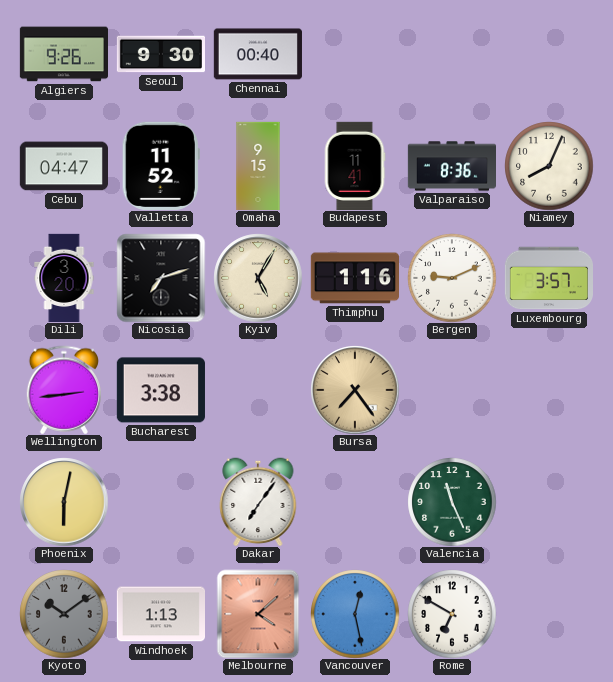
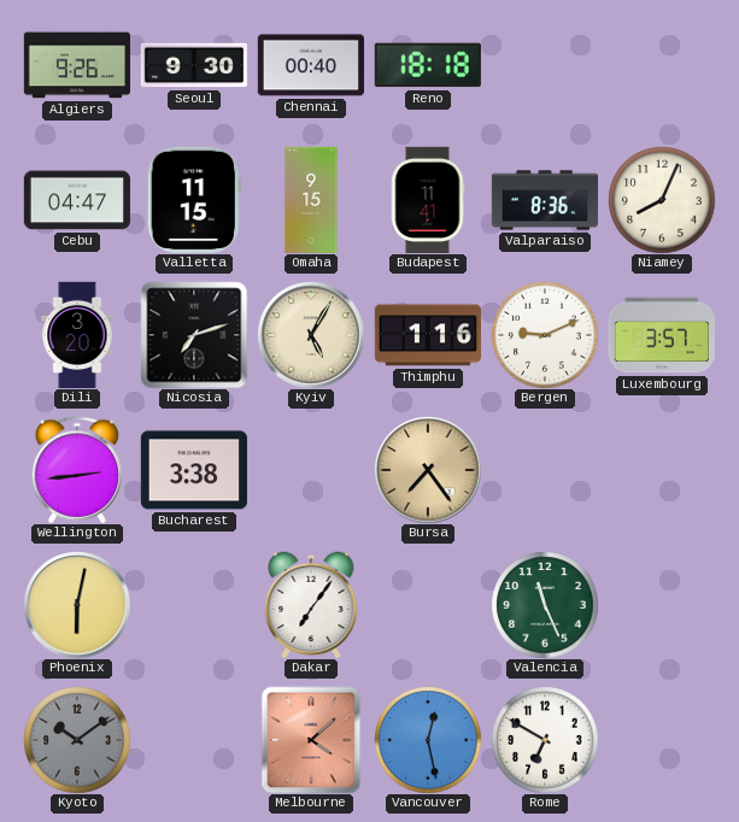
Reno: none -> 18:18 (428, 65)
Valletta: 11:52 -> 11:15 (194, 200)
Windhoek: 1:13 -> none (160, 614)
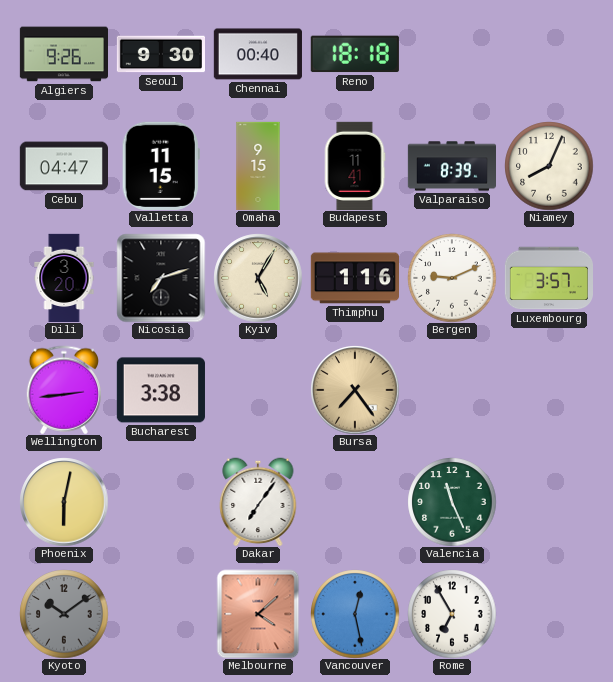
Valparaiso: 8:36 -> 8:39 (451, 166)
Rome: 6:50 -> 6:55 (452, 614)
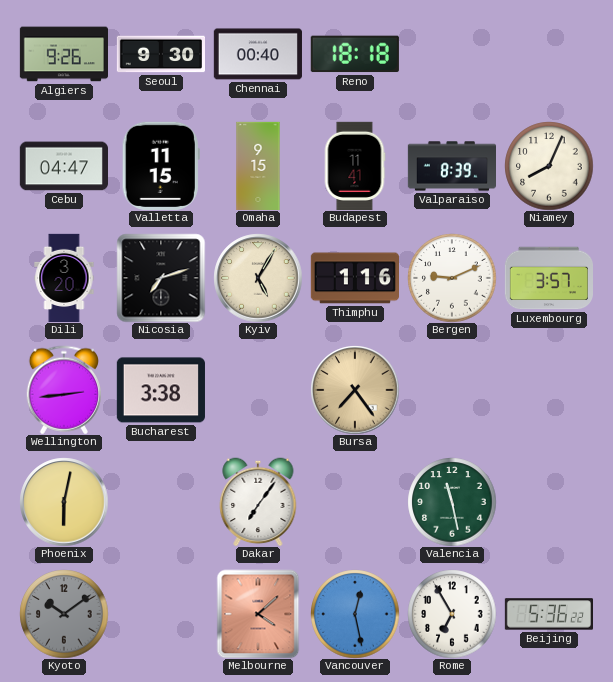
Valencia: 11:26 -> 11:28 (452, 502)
Beijing: none -> 5:36 (548, 614)
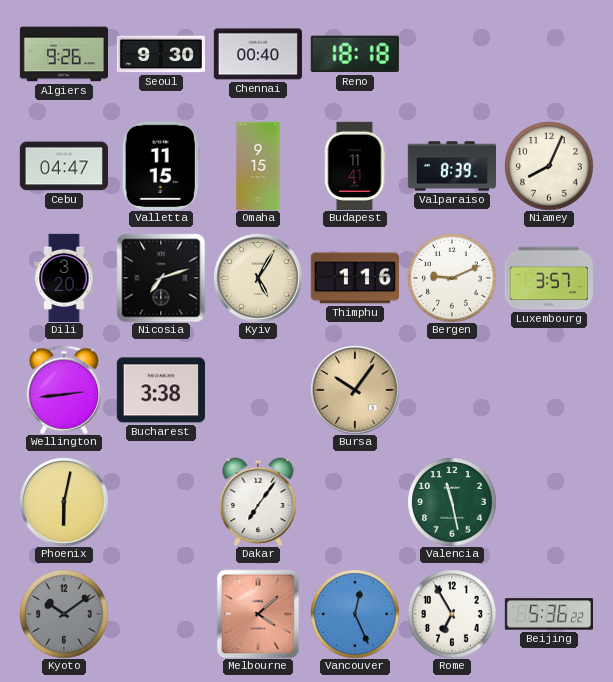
Bursa: 7:24 -> 10:06 (355, 390)
Vancouver: 12:28 -> 12:26 (355, 614)
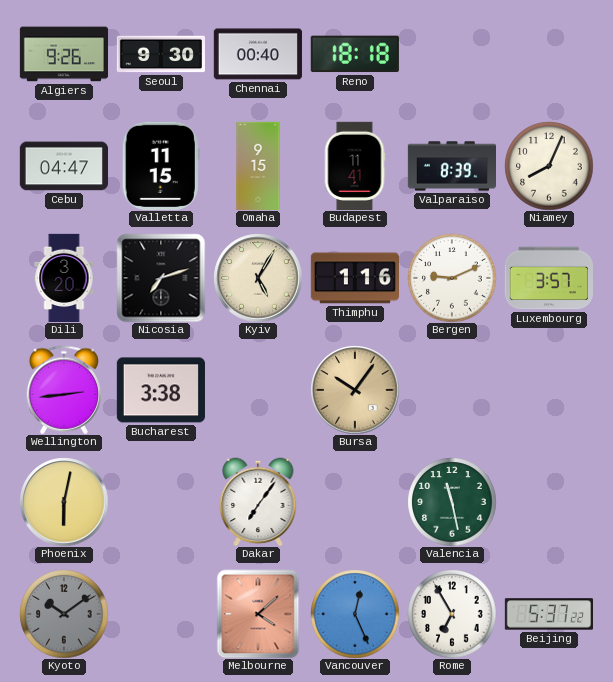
Beijing: 5:36 -> 5:37 (548, 614)
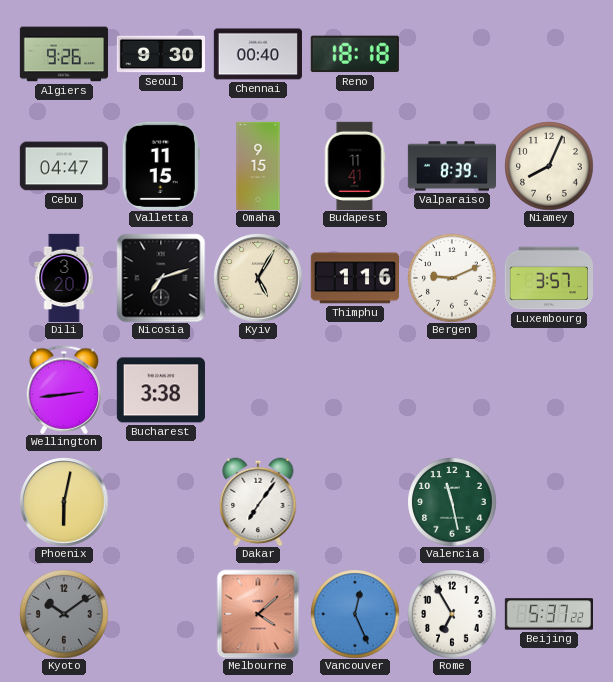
Bursa: 10:06 -> none (355, 390)
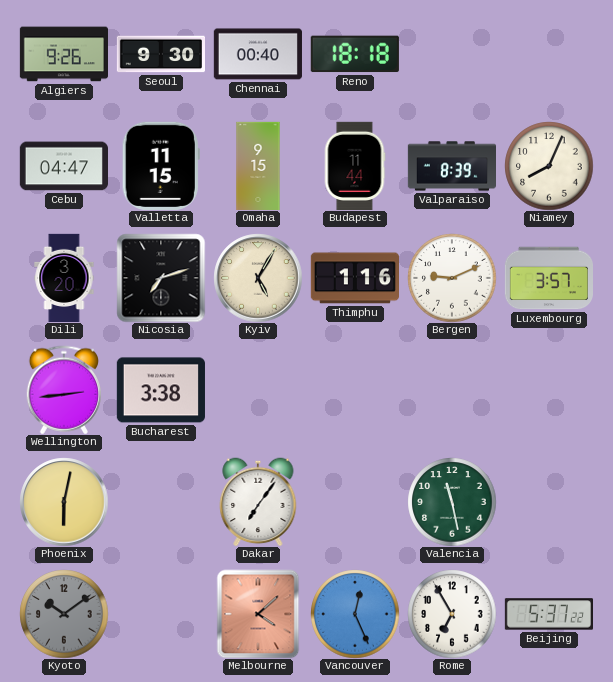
Budapest: 11:41 -> 11:44 (355, 165)
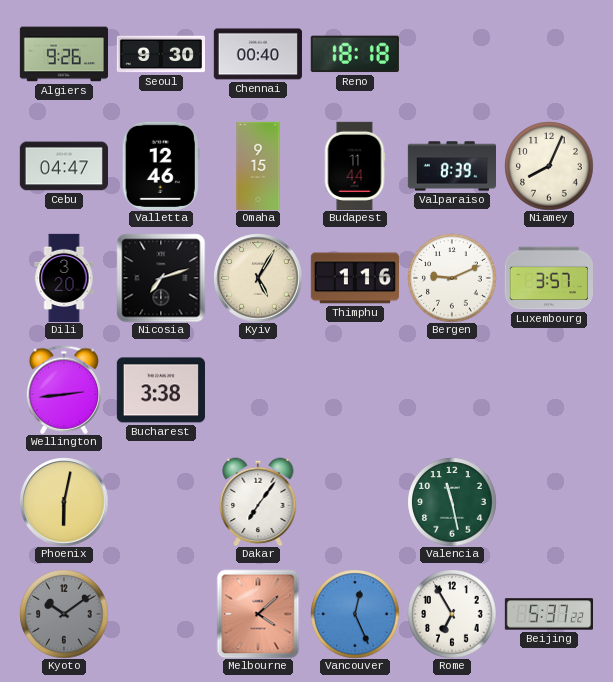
Valletta: 11:15 -> 12:46 (161, 166)
